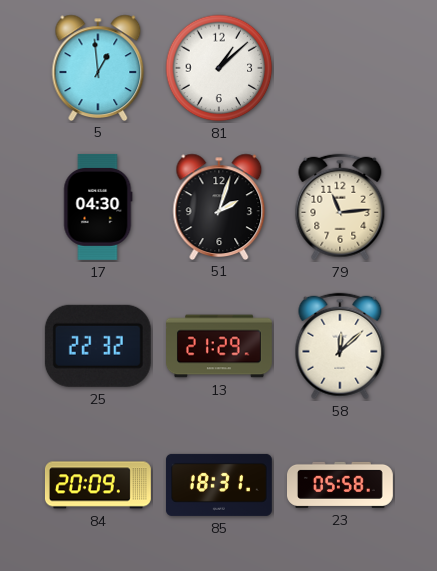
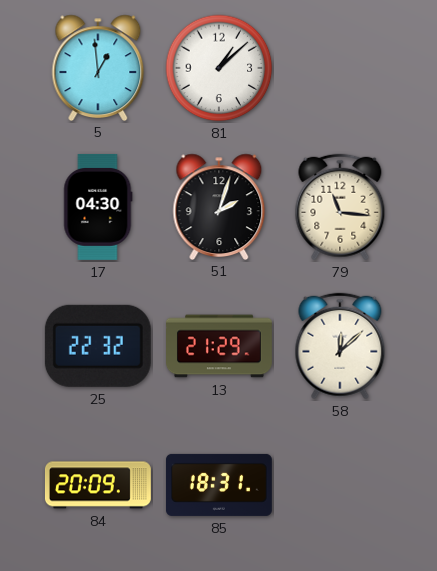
79: 11:14 -> 11:16 (340, 207)
23: 05:58 -> none (341, 485)
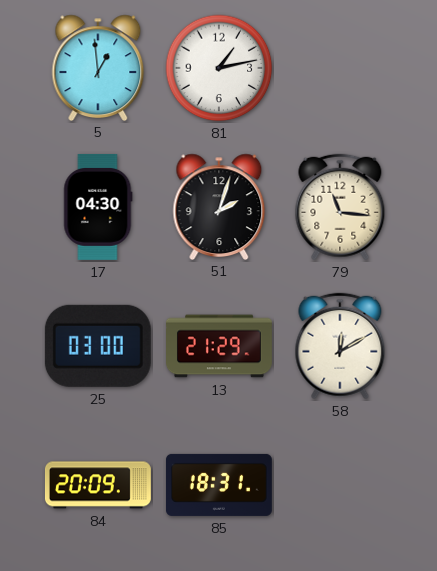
81: 1:08 -> 1:13 (219, 68)
25: 22:32 -> 03:00 (98, 346)
58: 12:08 -> 12:10 (340, 346)
